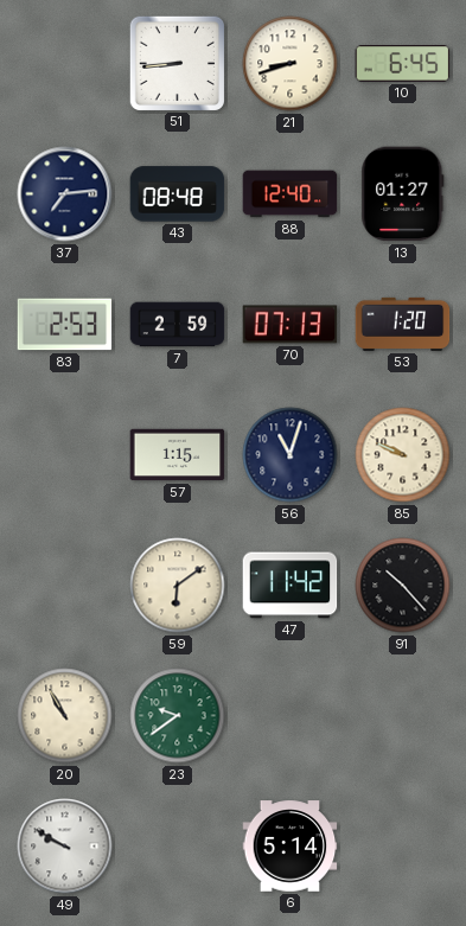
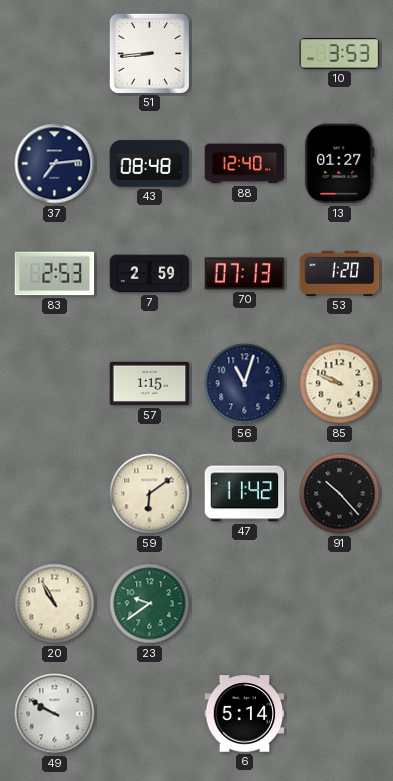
21: 8:42 -> none (291, 64)
10: 6:45 -> 3:53 (340, 54)
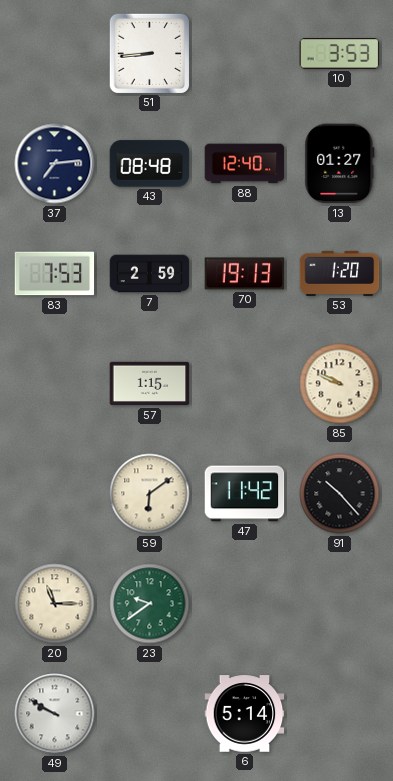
83: 2:53 -> 7:53 (55, 274)
70: 07:13 -> 19:13 (245, 274)
56: 11:03 -> none (245, 384)
20: 10:55 -> 11:15 (55, 604)
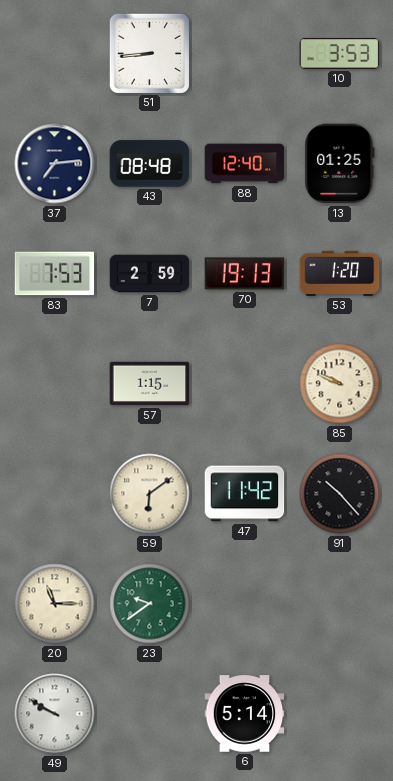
13: 01:27 -> 01:25 (340, 164)
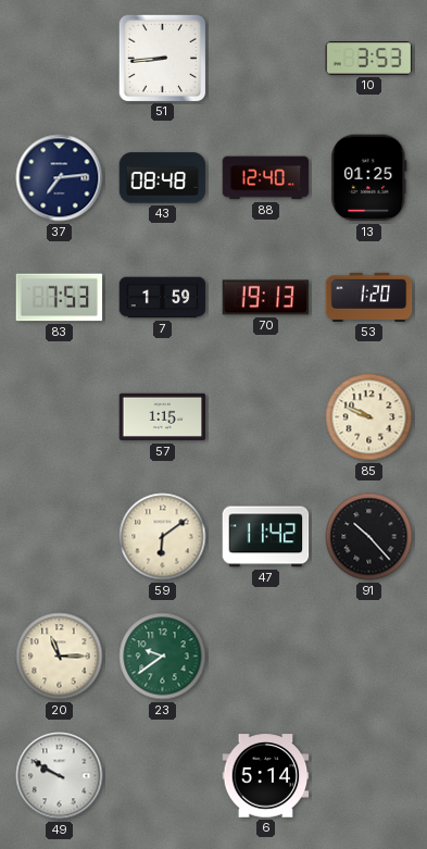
7: 2:59 -> 1:59 (163, 298)
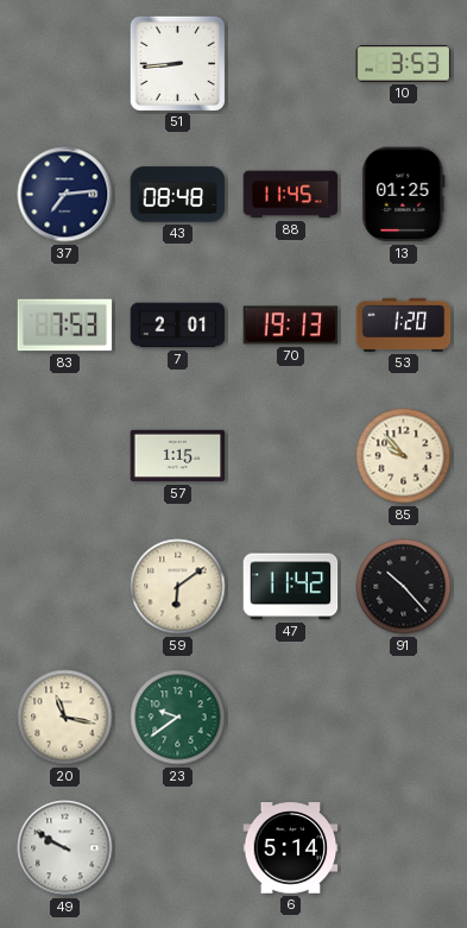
88: 12:40 -> 11:45 (291, 195)
7: 1:59 -> 2:01 (178, 326)
85: 9:49 -> 9:53 (404, 456)
20: 11:15 -> 11:17 (65, 718)
